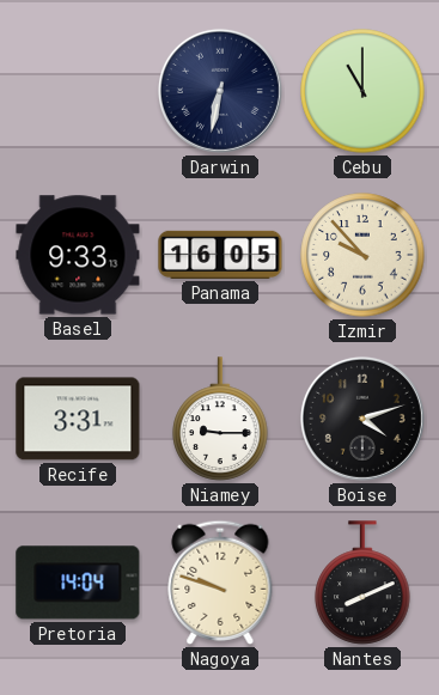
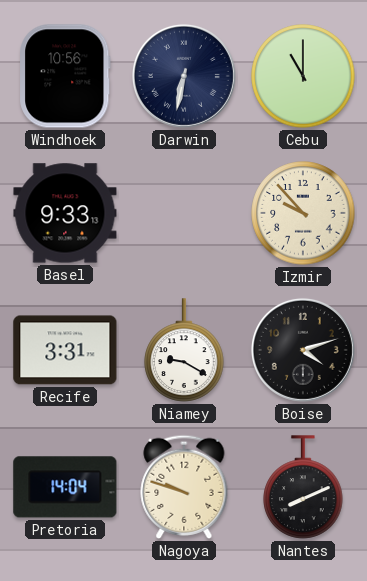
Windhoek: none -> 10:56 (65, 76)
Panama: 16:05 -> none (220, 255)
Niamey: 9:15 -> 9:20 (184, 350)
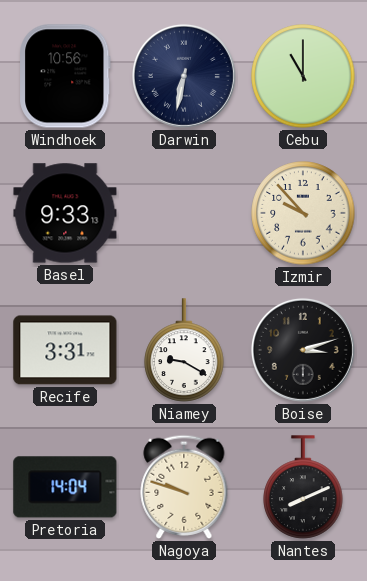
Boise: 4:12 -> 3:12 (303, 350)
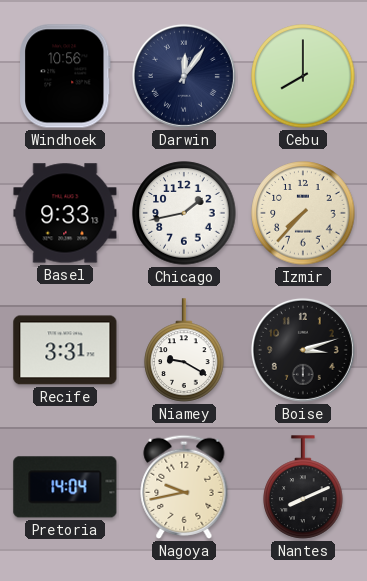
Darwin: 6:32 -> 12:06 (184, 76)
Cebu: 11:00 -> 8:00 (303, 76)
Chicago: none -> 1:43 (184, 213)
Izmir: 9:53 -> 7:37 (303, 213)
Nagoya: 9:48 -> 9:43 (184, 487)
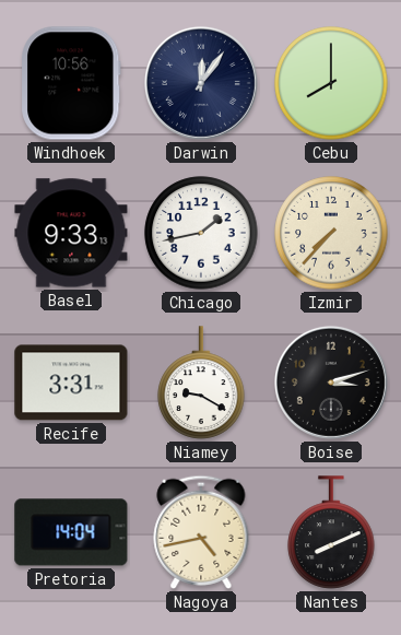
Nagoya: 9:43 -> 4:43 (201, 532)
